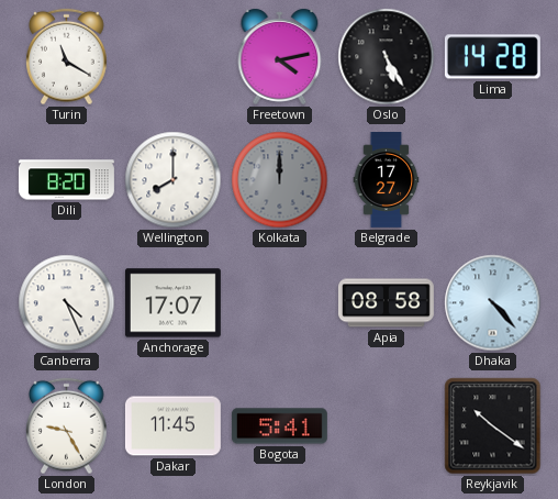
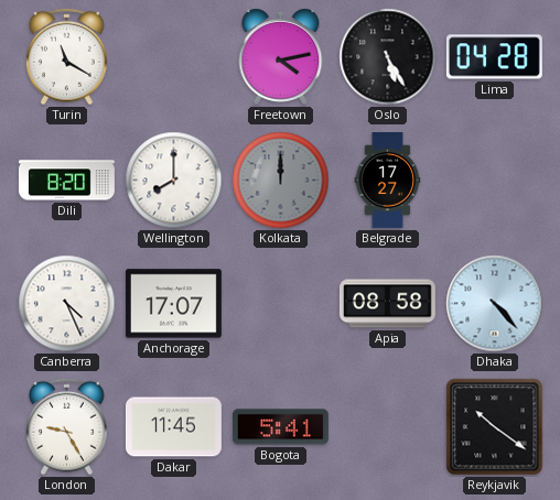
Lima: 14:28 -> 04:28 (494, 57)
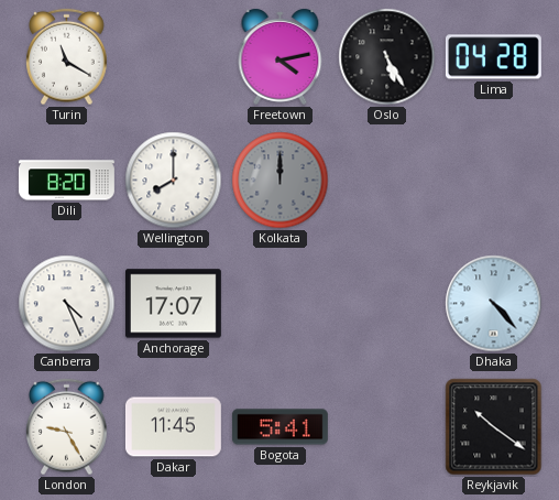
Belgrade: 17:27 -> none (388, 181)
Apia: 08:58 -> none (387, 304)
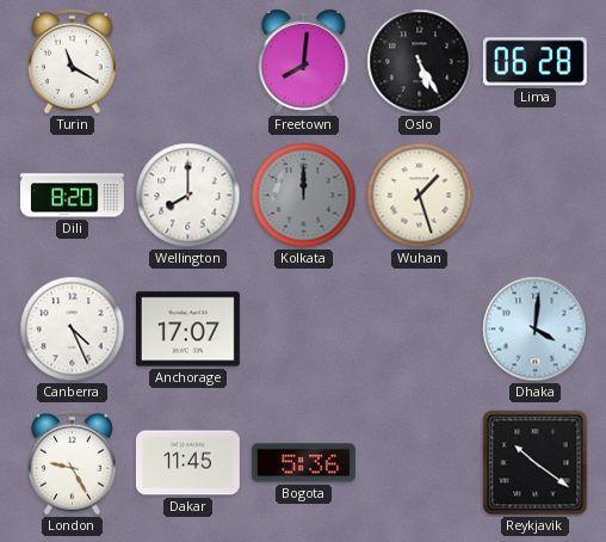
Freetown: 4:13 -> 8:01 (304, 61)
Lima: 04:28 -> 06:28 (534, 62)
Wuhan: none -> 1:27 (420, 196)
Dhaka: 4:23 -> 4:01 (536, 329)
Bogota: 5:41 -> 5:36 (303, 463)
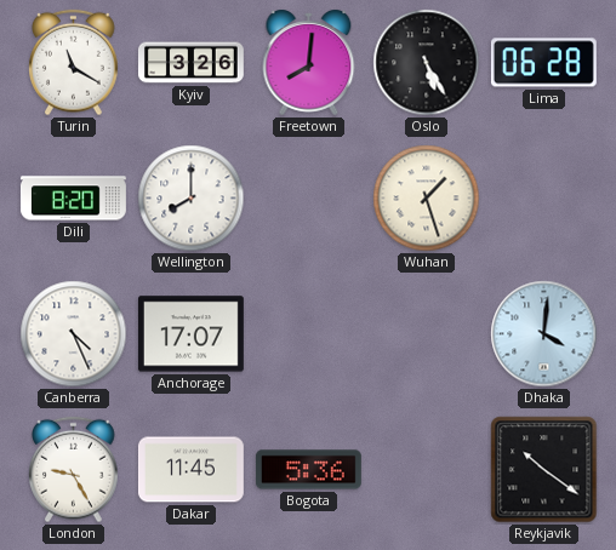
Kyiv: none -> 3:26 (190, 63)
Kolkata: 12:00 -> none (304, 196)
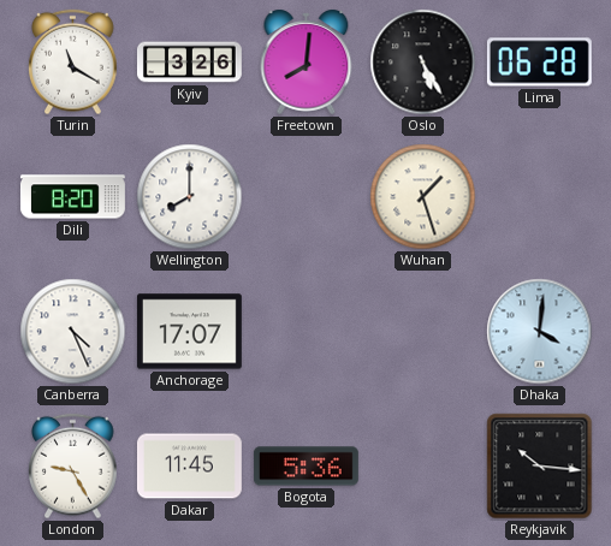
Reykjavik: 10:21 -> 10:16 (540, 467)
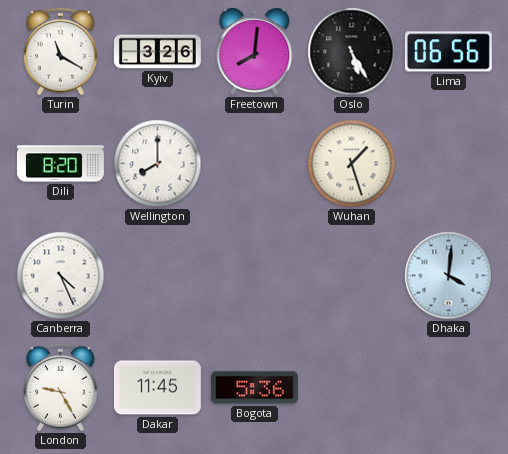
Lima: 06:28 -> 06:56 (448, 52)
Anchorage: 17:07 -> none (189, 332)
Reykjavik: 10:16 -> none (540, 467)
